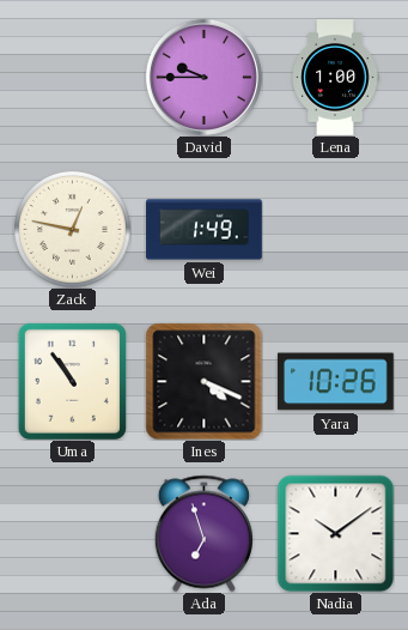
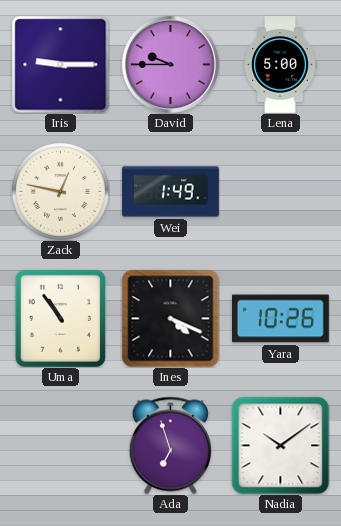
Iris: none -> 9:15 (60, 64)
Lena: 1:00 -> 5:00 (280, 65)
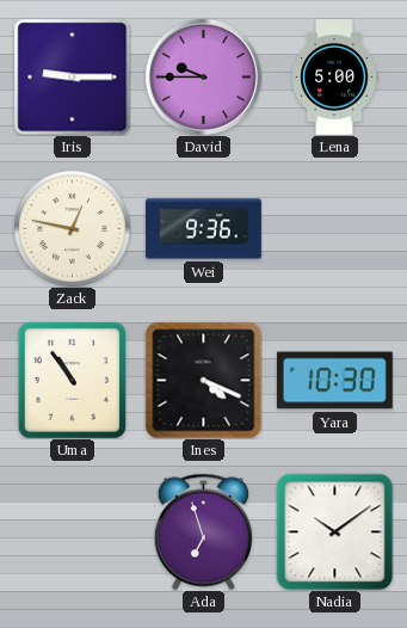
Wei: 1:49 -> 9:36 (204, 229)
Yara: 10:26 -> 10:30 (335, 381)
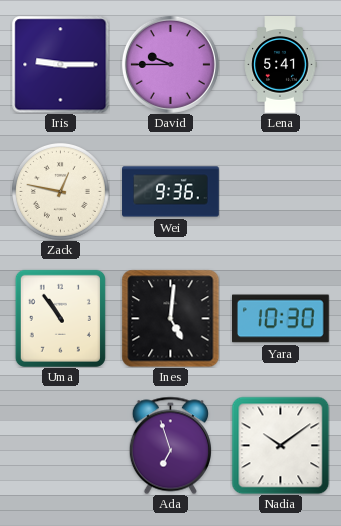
Lena: 5:00 -> 5:41 (280, 65)
Ines: 4:19 -> 5:01 (170, 318)
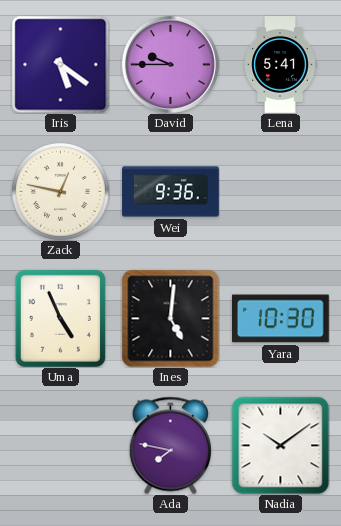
Iris: 9:15 -> 5:21 (60, 64)
Uma: 10:54 -> 4:56 (60, 318)
Ada: 6:57 -> 7:47 (170, 445)
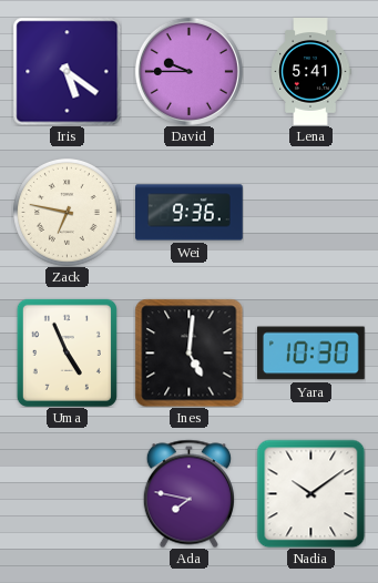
Zack: 12:47 -> 6:47 (68, 213)
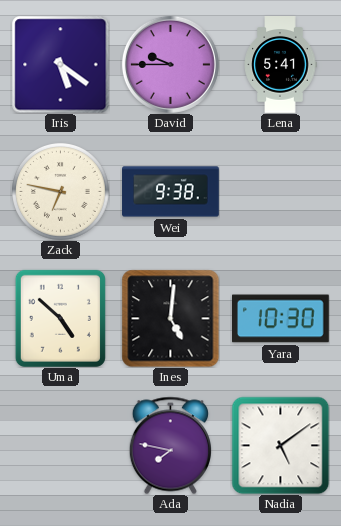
Wei: 9:36 -> 9:38 (171, 192)
Uma: 4:56 -> 4:52 (60, 318)
Nadia: 10:09 -> 5:09 (280, 445)
